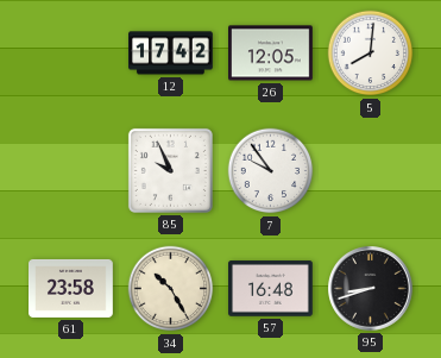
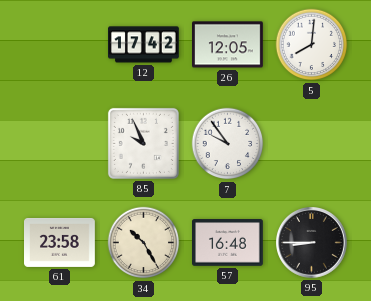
95: 8:42 -> 8:45 (312, 243)
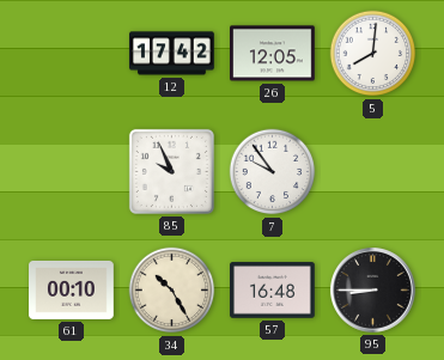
61: 23:58 -> 00:10 (72, 289)
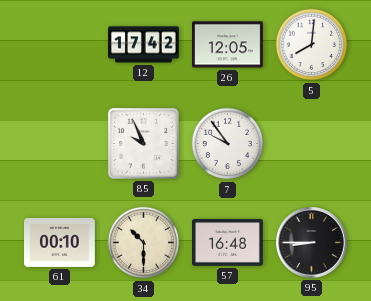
34: 10:25 -> 10:30 (144, 243)
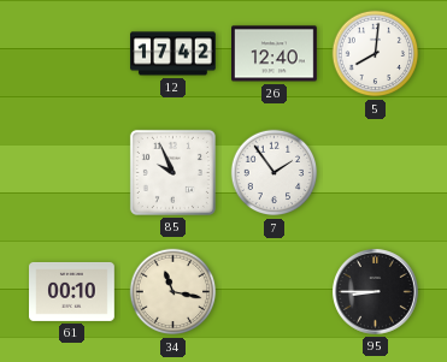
26: 12:05 -> 12:40 (275, 54)
7: 9:54 -> 1:54 (275, 173)
34: 10:30 -> 11:17 (173, 292)
57: 16:48 -> none (228, 243)
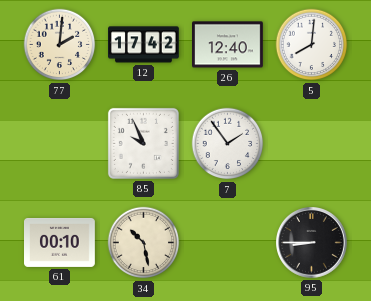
77: none -> 2:01 (60, 45)
34: 11:17 -> 10:28 (144, 243)
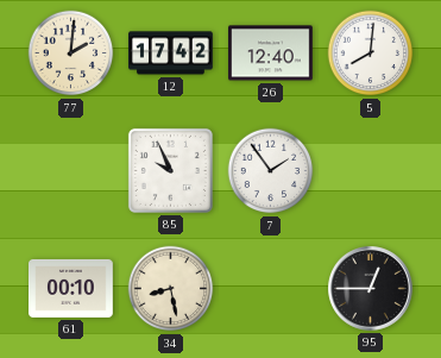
34: 10:28 -> 8:28 (171, 289)
95: 8:45 -> 12:45 (371, 289)
